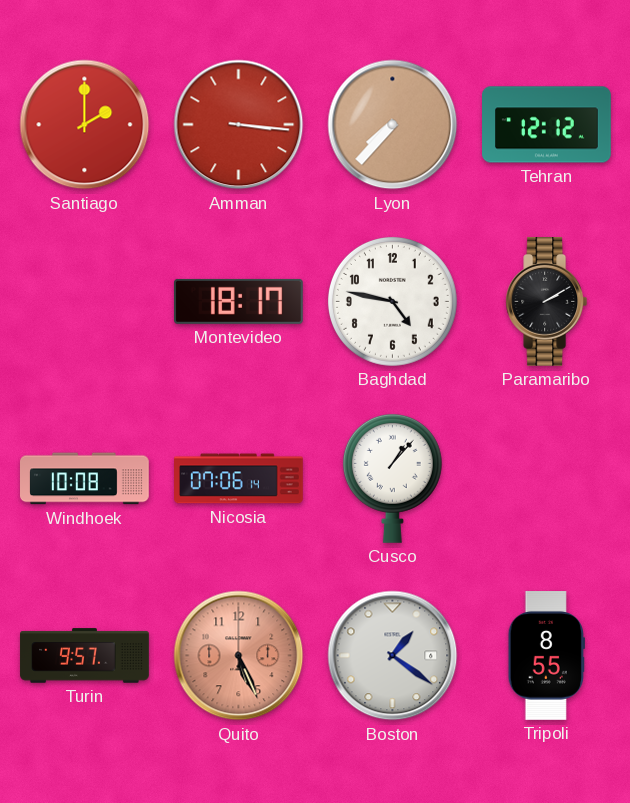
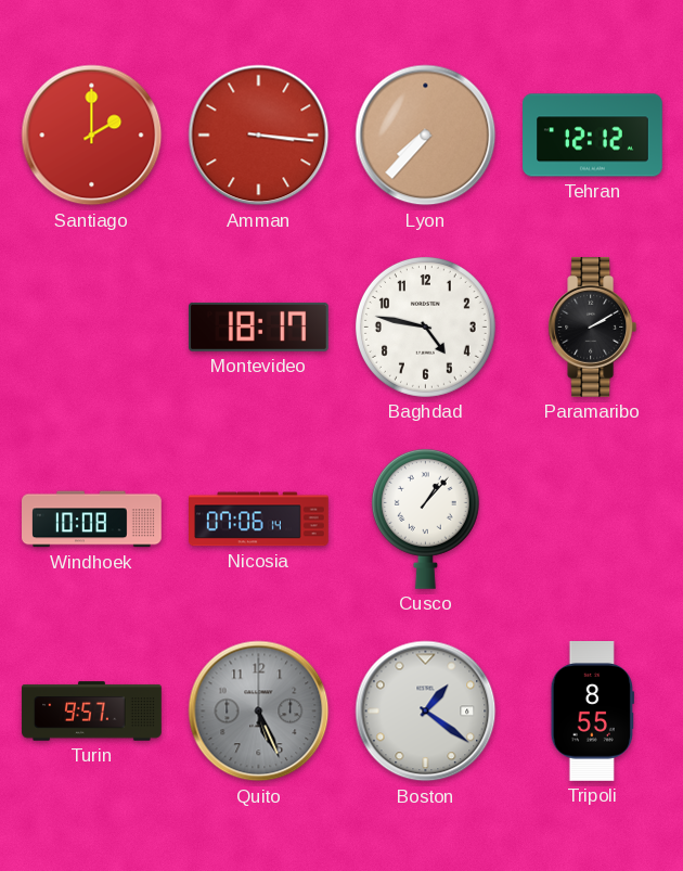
Quito dial: salmon -> grey (259, 712)
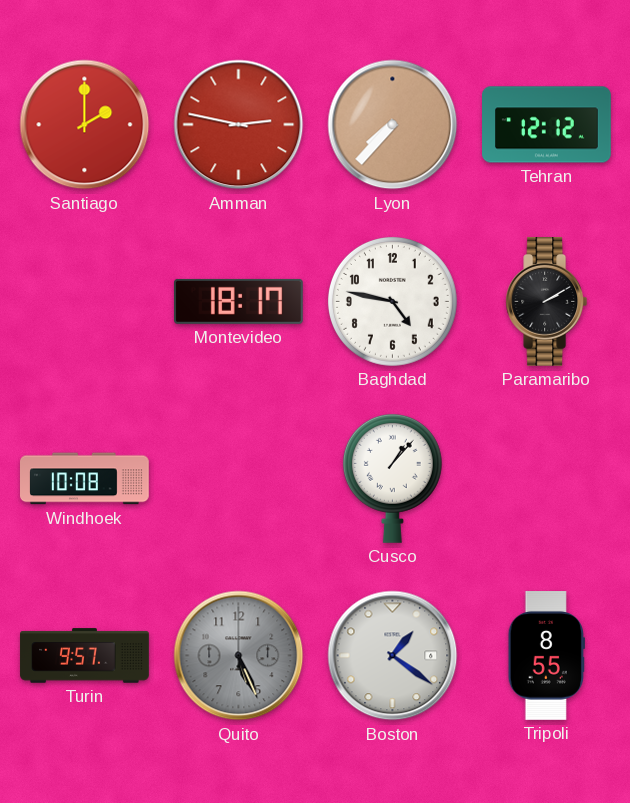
Amman: 3:16 -> 2:47 (239, 125)
Nicosia: 07:06 -> none (259, 520)
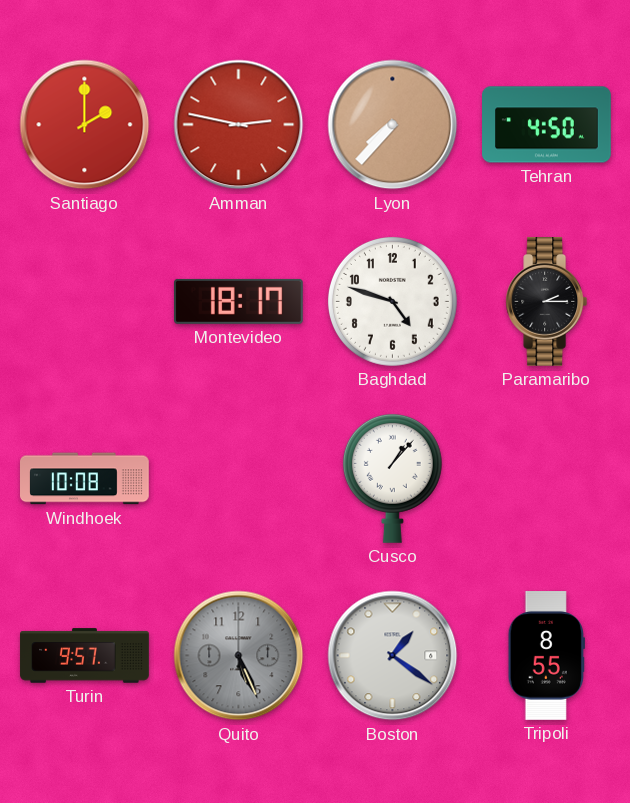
Tehran: 12:12 -> 4:50 (547, 125)
Baghdad: 4:47 -> 4:48 (392, 301)
Paramaribo: 2:10 -> 2:15 (547, 302)
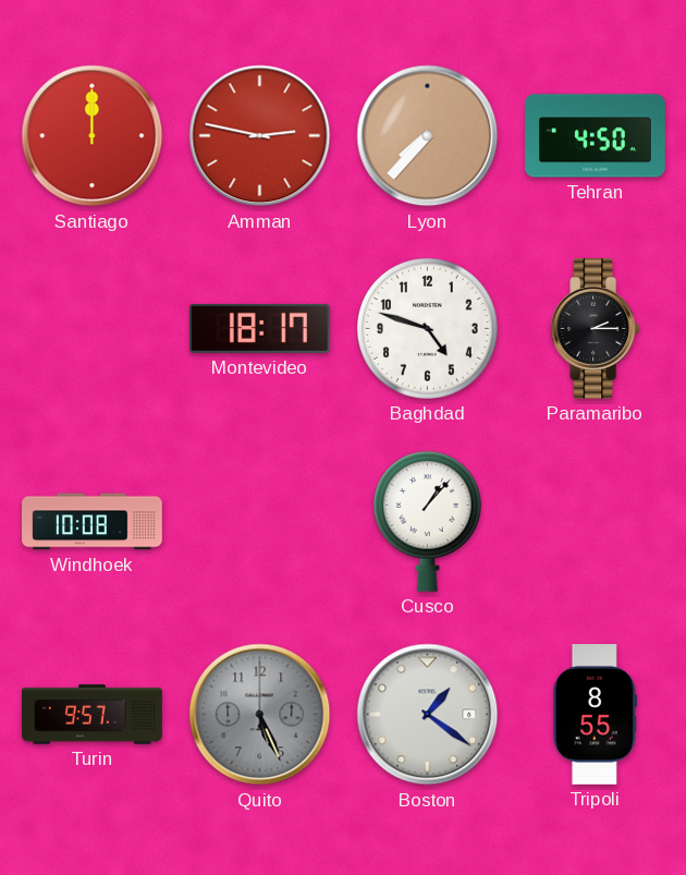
Santiago: 2:00 -> 12:00 (93, 136)
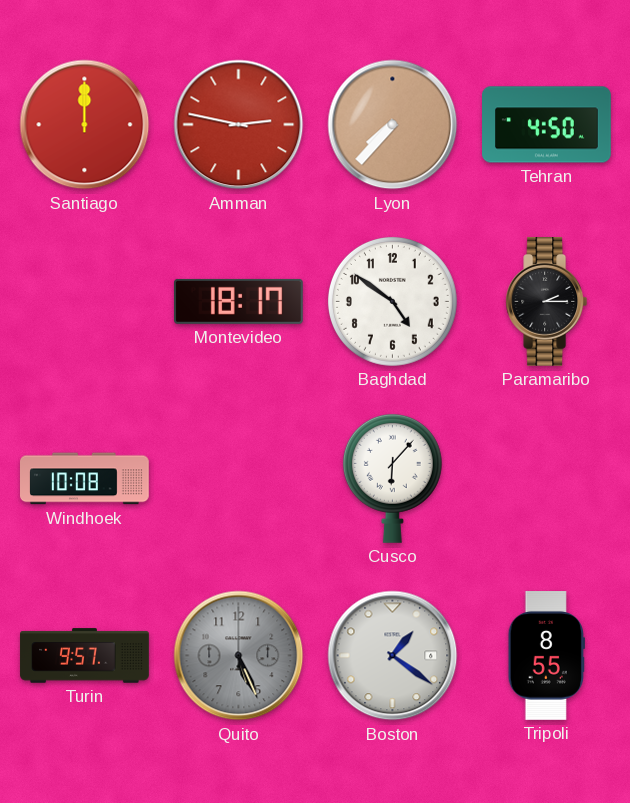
Baghdad: 4:48 -> 4:51 (392, 301)
Cusco: 1:07 -> 6:07 (392, 478)
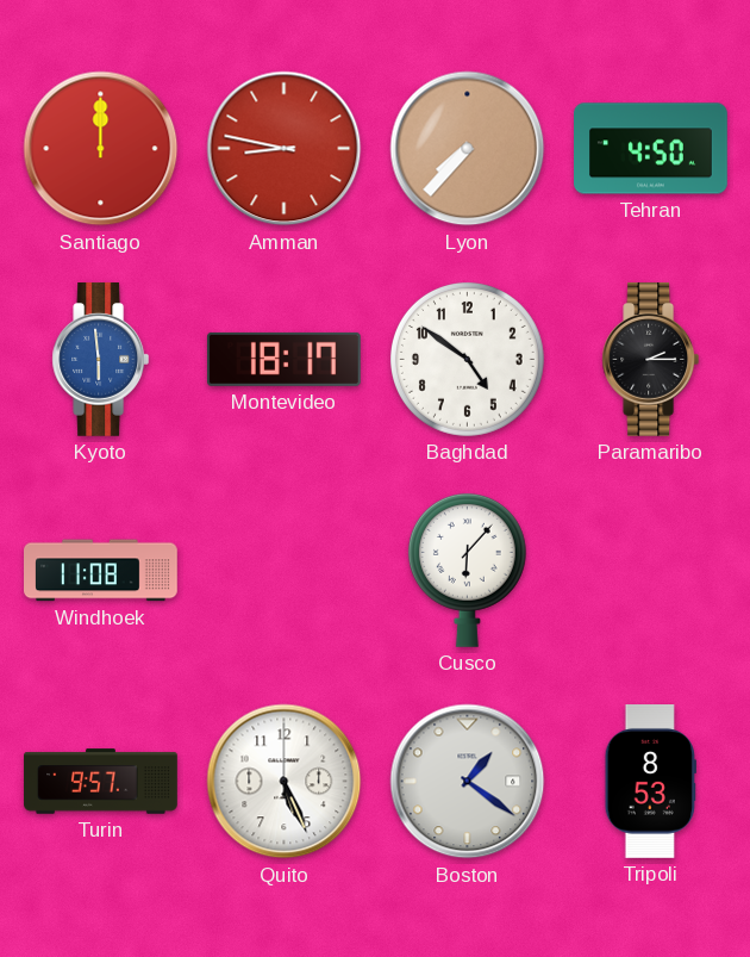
Amman: 2:47 -> 8:47 (285, 149)
Kyoto: none -> 5:59 (101, 360)
Windhoek: 10:08 -> 11:08 (101, 571)
Quito dial: grey -> white (285, 782)
Tripoli: 8:55 -> 8:53 (650, 782)
